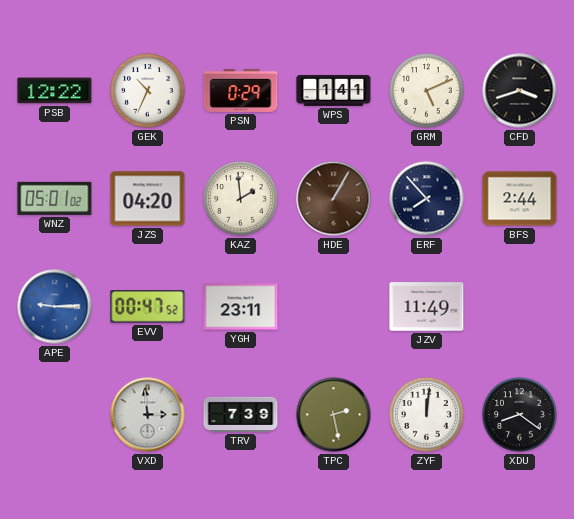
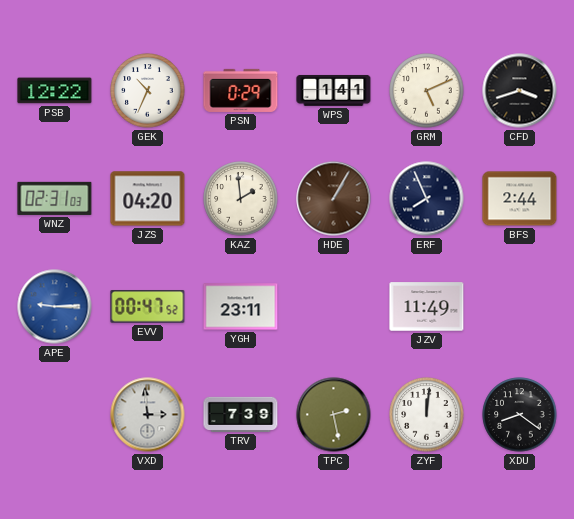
WNZ: 05:01 -> 02:31 (55, 198)
ERF: 7:53 -> 7:56 (427, 199)
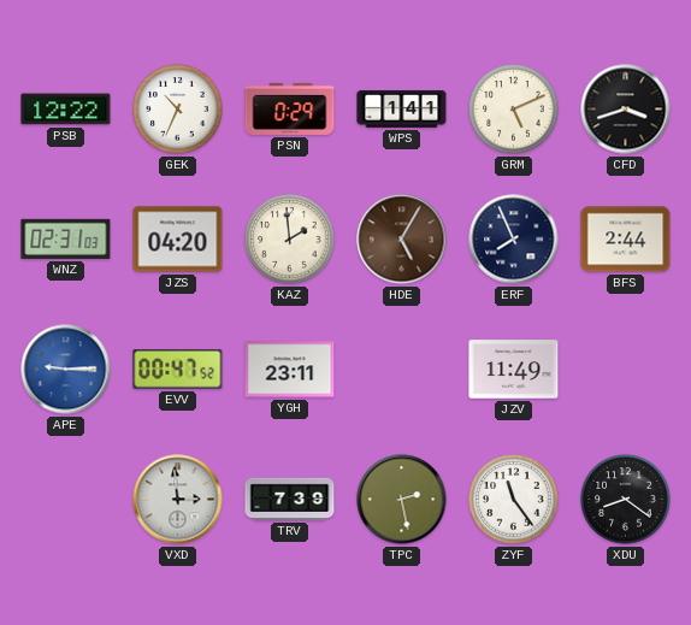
HDE: 1:05 -> 5:05 (402, 240)
ZYF: 12:01 -> 11:24 (514, 500)
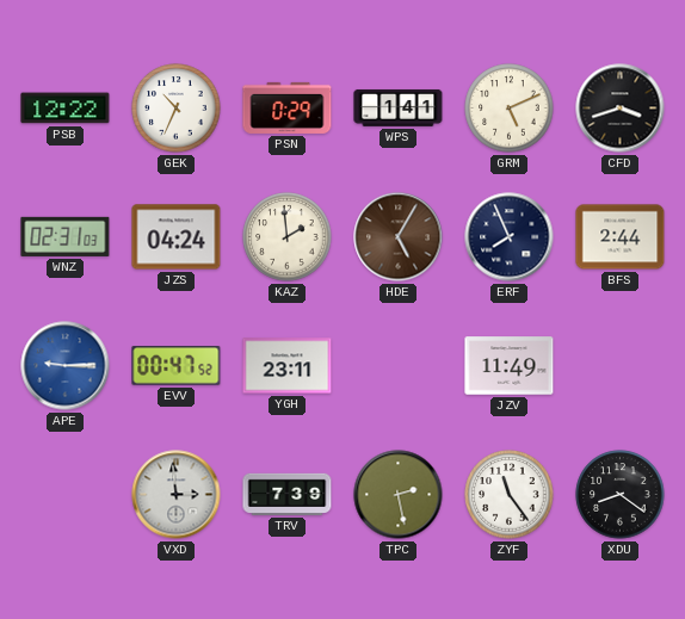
JZS: 04:20 -> 04:24 (177, 237)
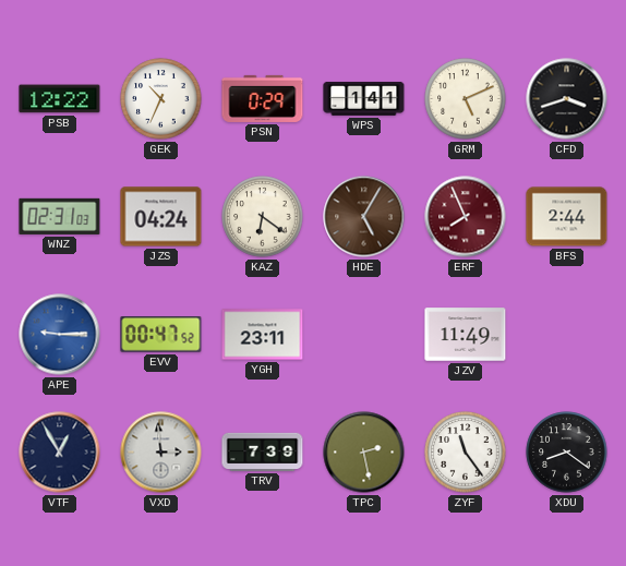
KAZ: 1:59 -> 6:21 (263, 217)
ERF dial: navy -> burgundy (466, 217)
VTF: none -> 12:55 (60, 453)
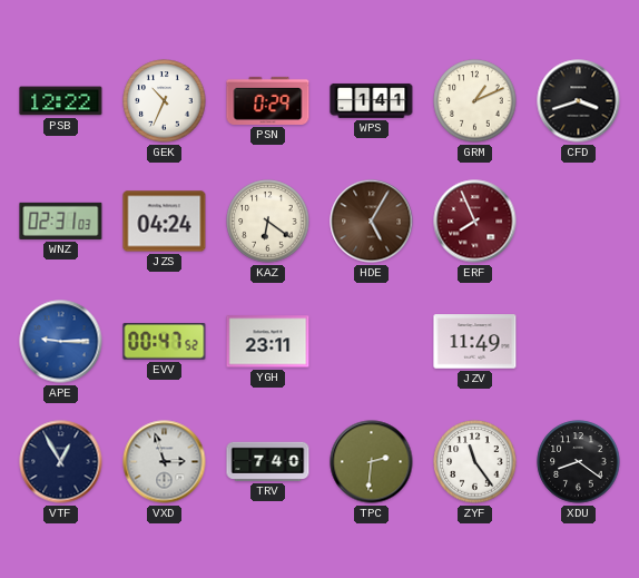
GRM: 5:11 -> 1:11 (475, 101)
BFS: 2:44 -> none (567, 217)
VXD: 2:59 -> 2:57 (165, 462)
TRV: 7:39 -> 7:40 (268, 461)
TPC: 2:28 -> 2:31 (372, 462)
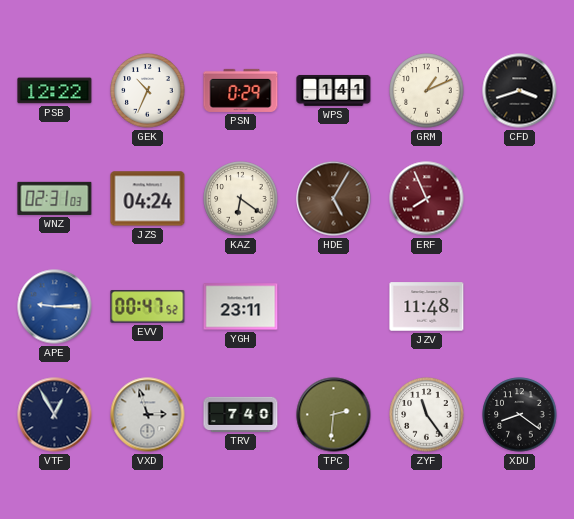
JZV: 11:49 -> 11:48 (427, 307)
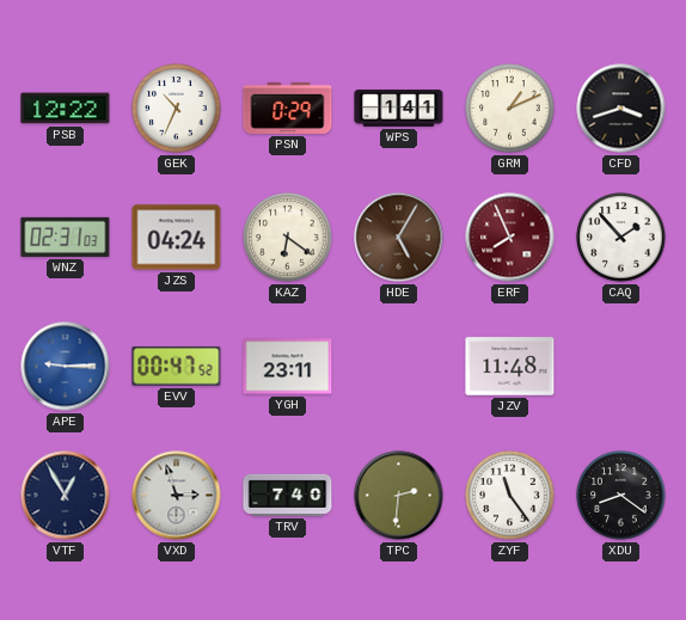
CAQ: none -> 1:53 (621, 238)
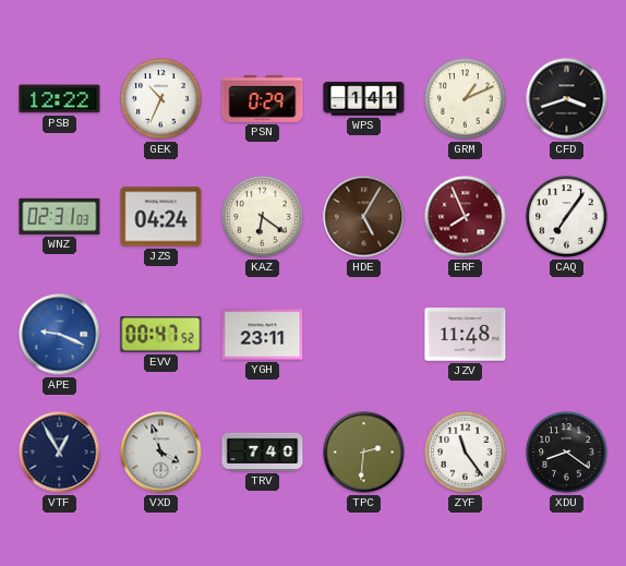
CAQ: 1:53 -> 7:06 (567, 217)
APE: 9:15 -> 9:19 (60, 335)
VXD: 2:57 -> 3:57 (161, 453)
